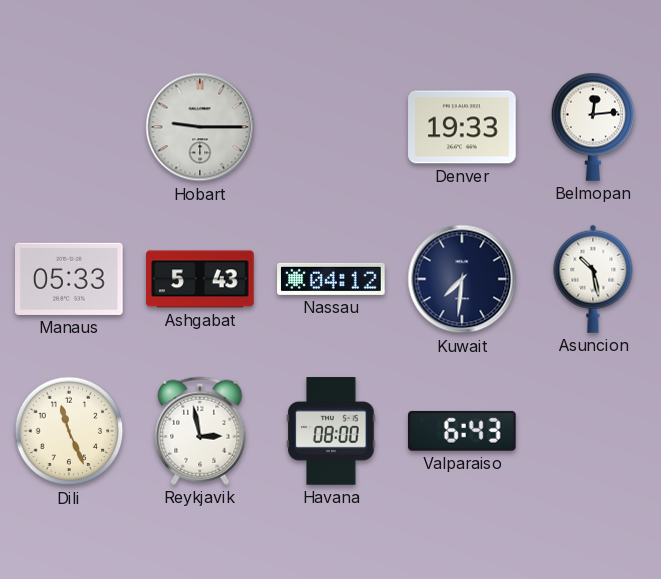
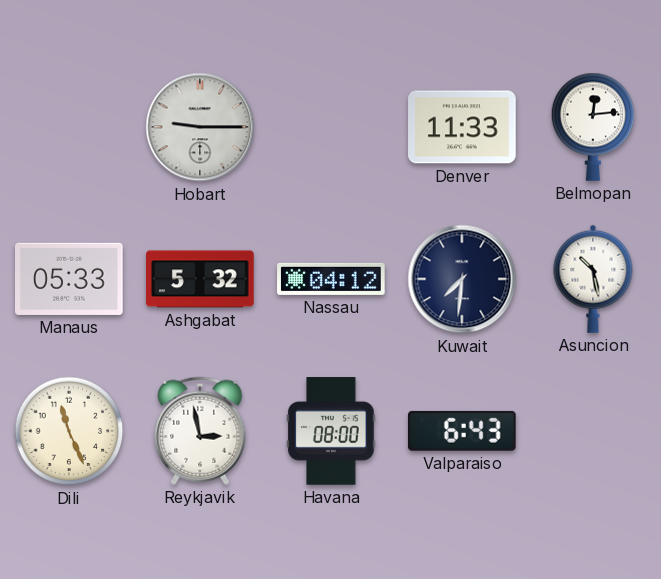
Denver: 19:33 -> 11:33 (462, 127)
Ashgabat: 5:43 -> 5:32 (200, 279)
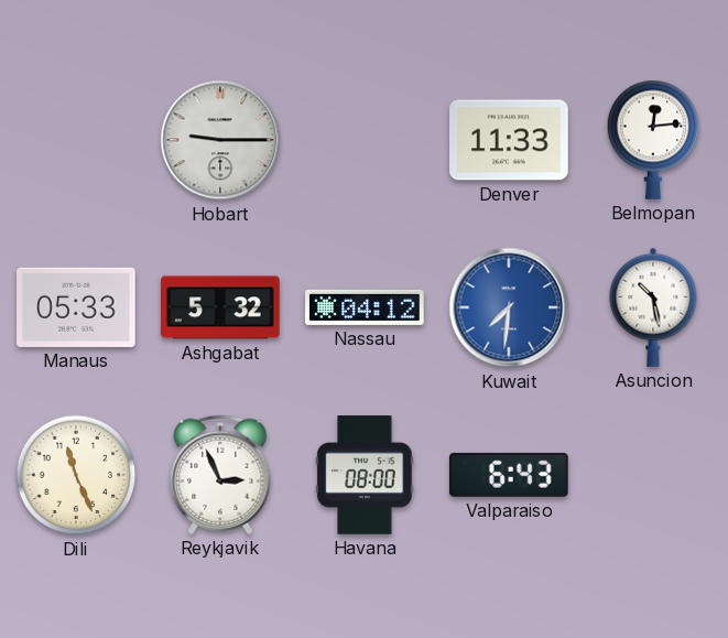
Kuwait dial: navy -> blue (509, 307)
Reykjavik: 2:58 -> 2:56 (220, 475)
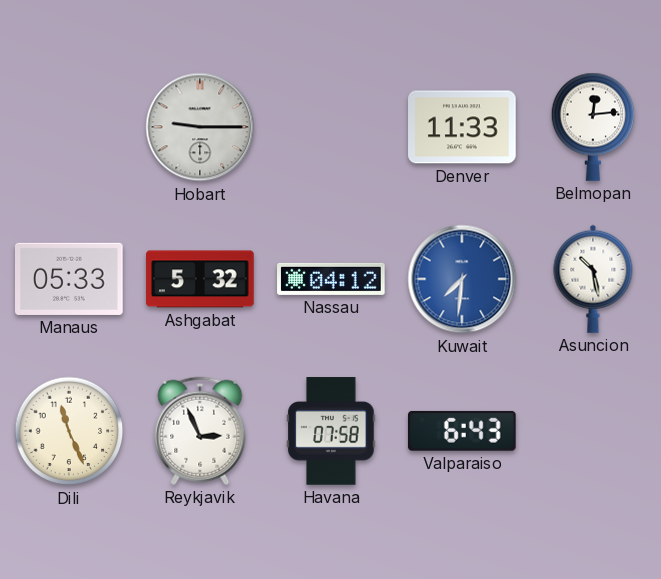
Havana: 08:00 -> 07:58 (331, 431)
